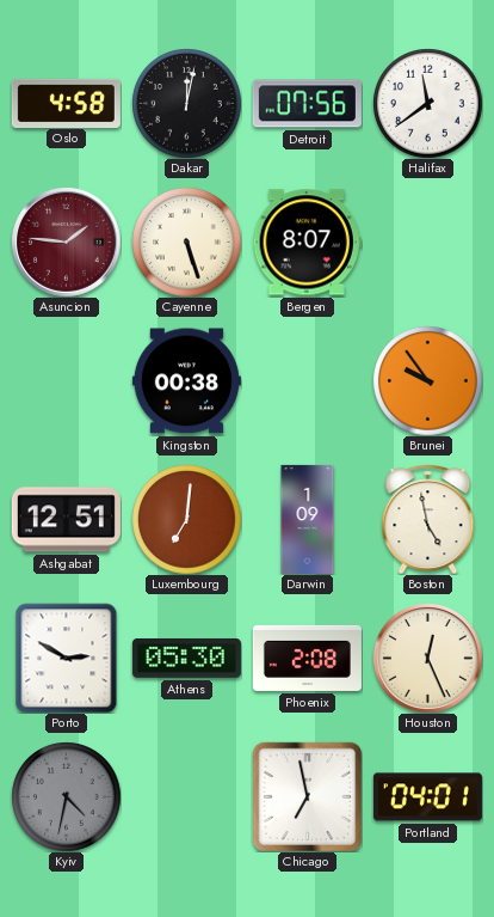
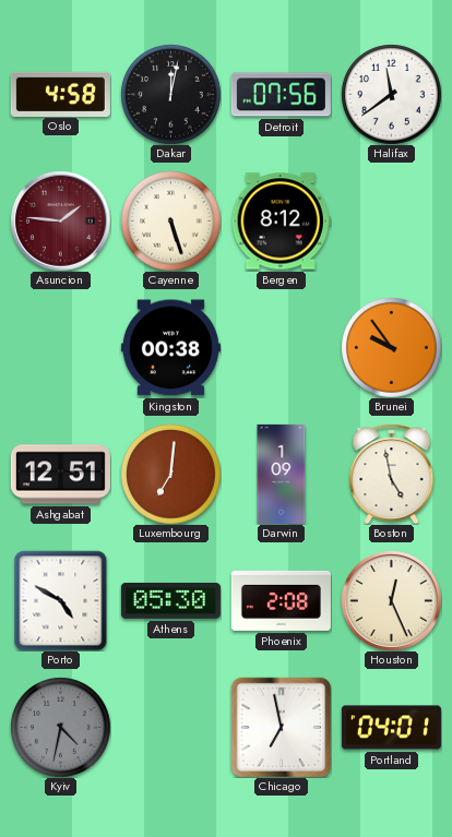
Bergen: 8:07 -> 8:12 (281, 222)
Porto: 2:50 -> 4:50 (61, 600)
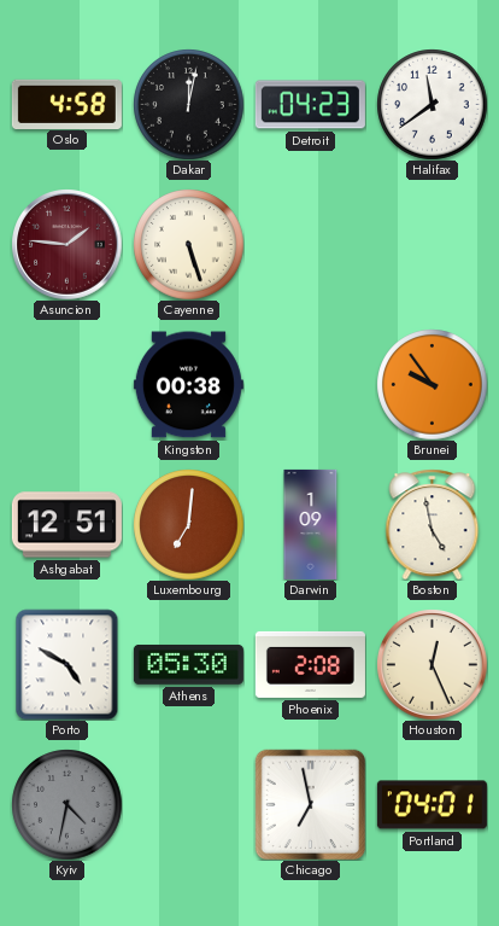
Detroit: 07:56 -> 04:23 (310, 105)
Bergen: 8:12 -> none (281, 222)
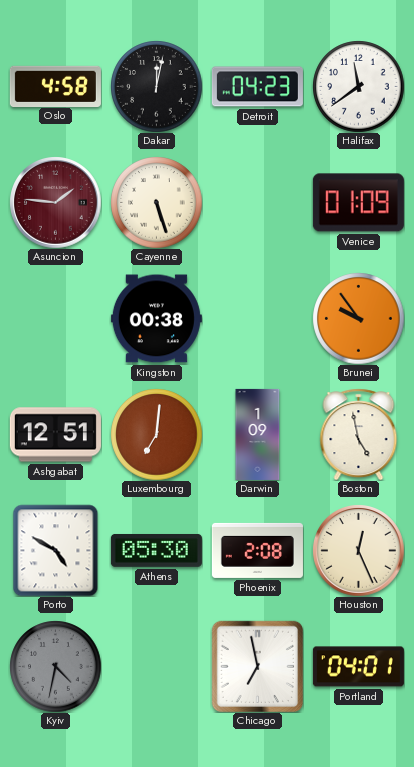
Venice: none -> 01:09 (358, 203)
